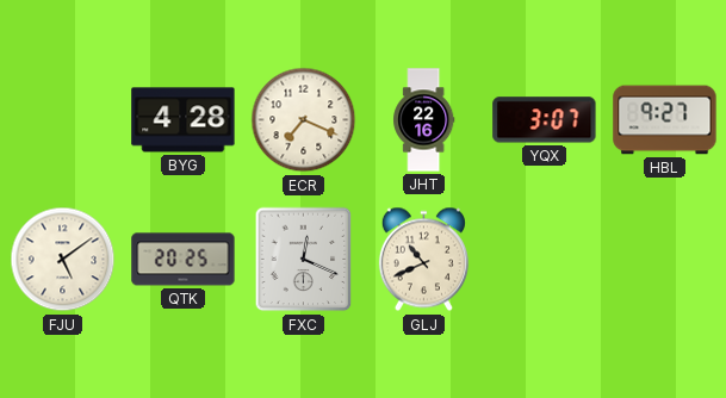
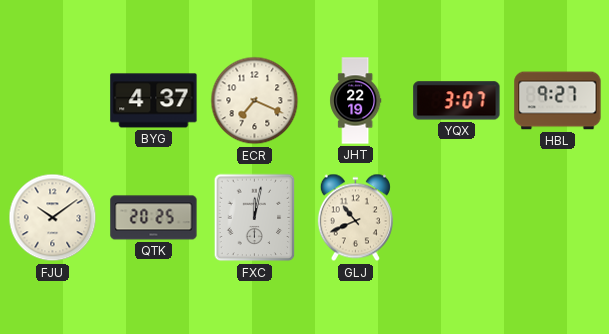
BYG: 4:28 -> 4:37 (154, 101)
JHT: 22:16 -> 22:19 (356, 101)
FJU: 5:09 -> 10:09 (53, 218)
FXC: 12:19 -> 12:02 (255, 218)
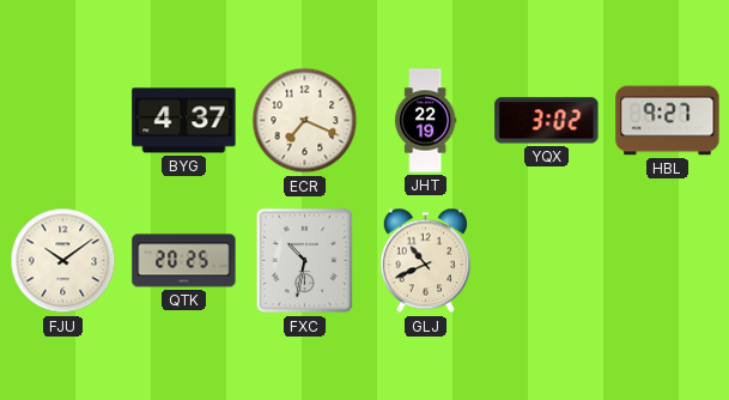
YQX: 3:07 -> 3:02 (547, 121)
FXC: 12:02 -> 10:32 (305, 261)
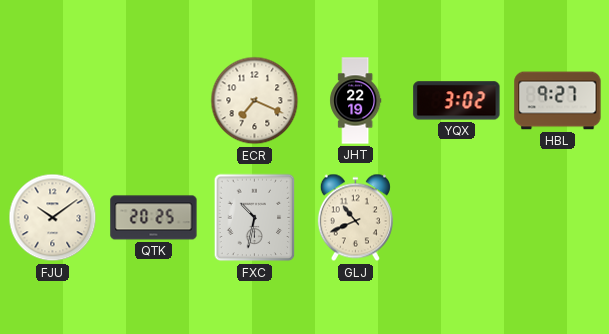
BYG: 4:37 -> none (184, 121)
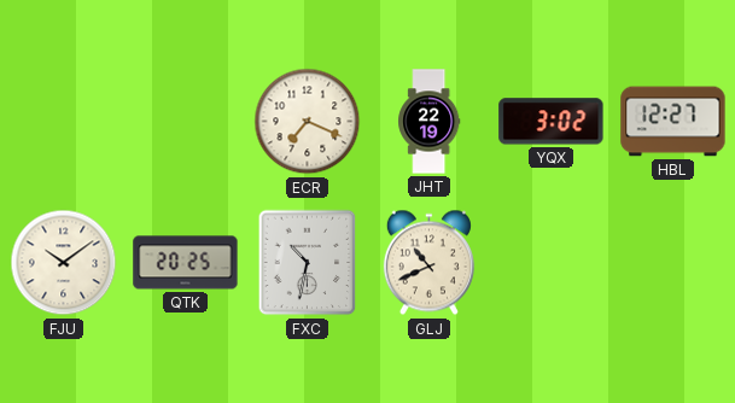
HBL: 9:27 -> 12:27 (673, 122)
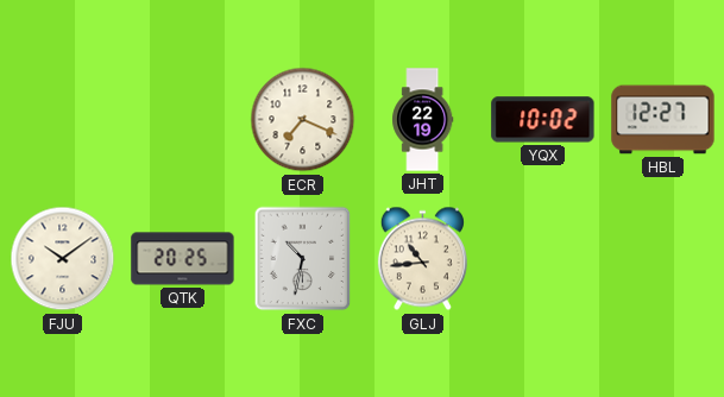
YQX: 3:02 -> 10:02 (543, 120)
GLJ: 10:41 -> 10:44 (422, 259)
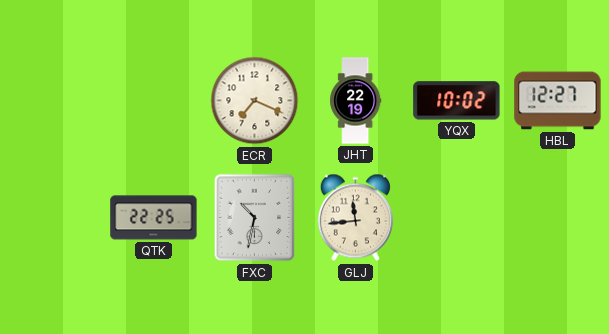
FJU: 10:09 -> none (63, 259)
QTK: 20:25 -> 22:25 (154, 218)
GLJ: 10:44 -> 11:44 (355, 218)
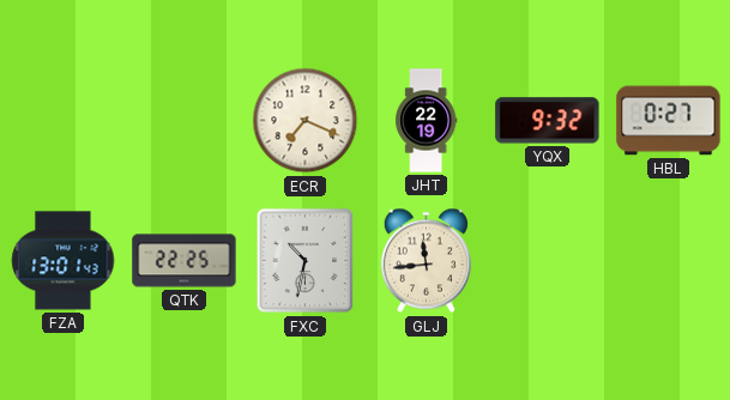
YQX: 10:02 -> 9:32 (548, 121)
HBL: 12:27 -> 0:27 (669, 121)
FZA: none -> 13:01 (64, 261)
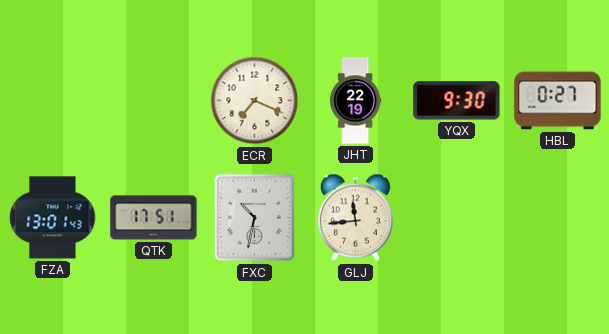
YQX: 9:32 -> 9:30 (457, 101)
QTK: 22:25 -> 17:51 (154, 218)
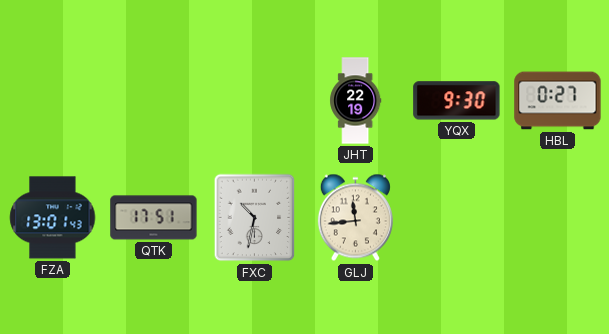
ECR: 7:19 -> none (255, 101)
